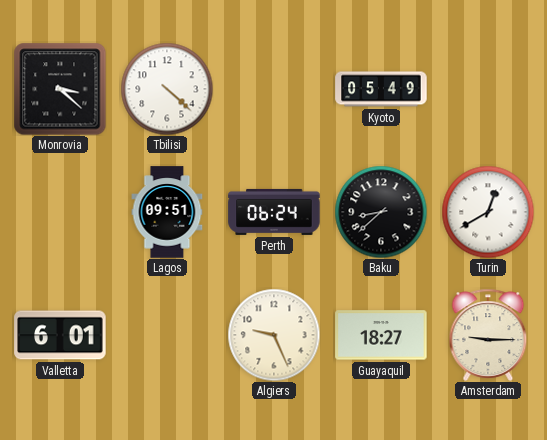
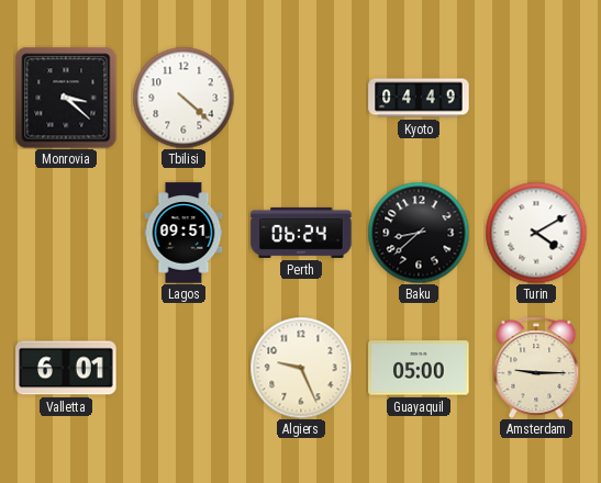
Kyoto: 05:49 -> 04:49 (419, 98)
Turin: 12:40 -> 4:10 (536, 233)
Guayaquil: 18:27 -> 05:00 (419, 368)
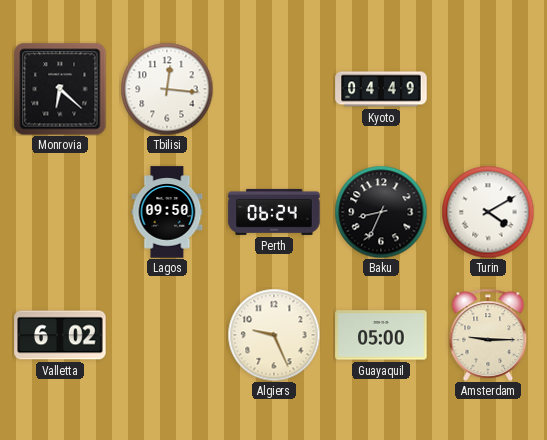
Monrovia: 3:22 -> 6:22 (60, 89)
Tbilisi: 4:22 -> 12:16 (167, 89)
Lagos: 09:51 -> 09:50 (167, 212)
Baku: 8:38 -> 8:34 (381, 212)
Valletta: 6:01 -> 6:02 (60, 335)
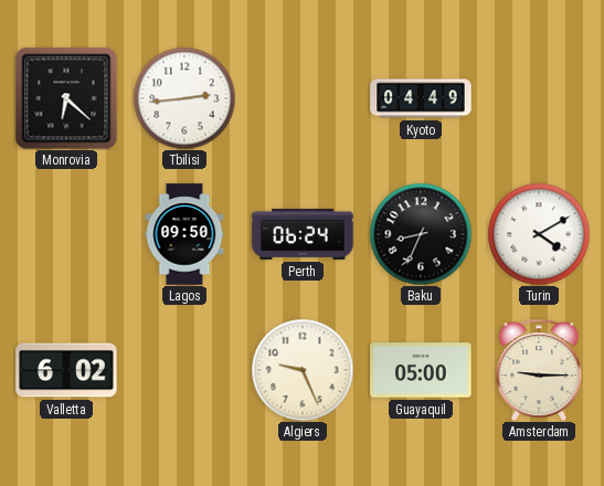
Tbilisi: 12:16 -> 2:44 (184, 98)
